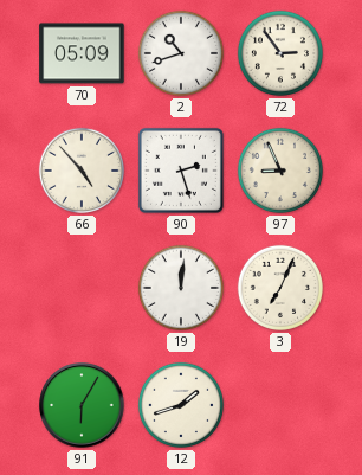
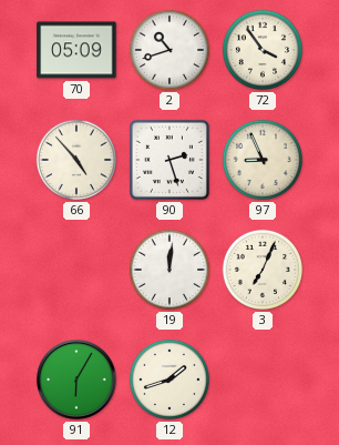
72: 2:54 -> 3:54 (263, 50)
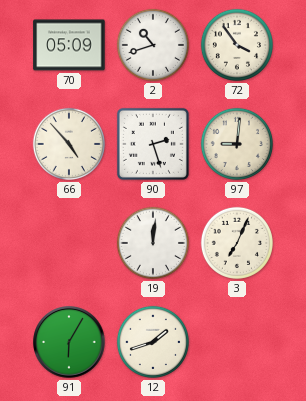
97: 8:56 -> 9:01 (237, 144)
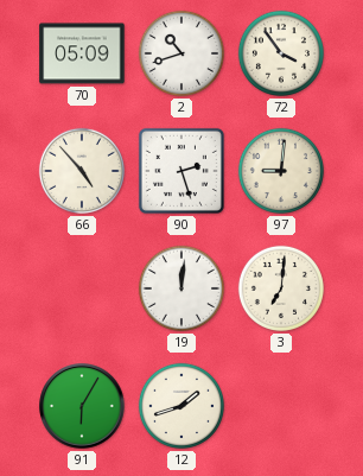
3: 7:04 -> 7:01 (281, 288)
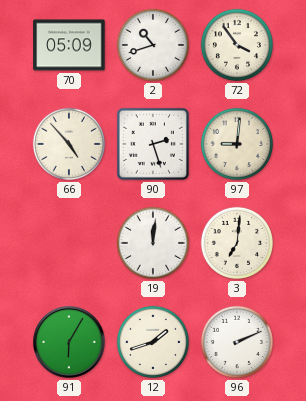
96: none -> 2:11 (237, 342)
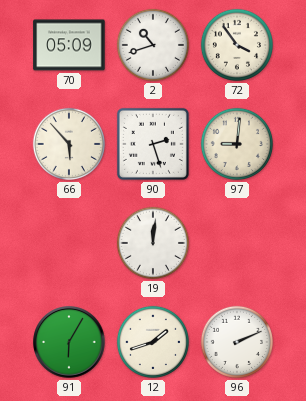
66: 4:53 -> 5:53 (69, 144)
3: 7:01 -> none (237, 243)
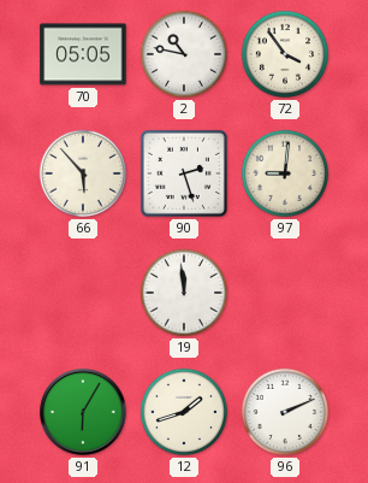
70: 05:09 -> 05:05 (83, 54)
2: 10:42 -> 10:47 (184, 54)
19: 12:01 -> 11:59 (184, 293)
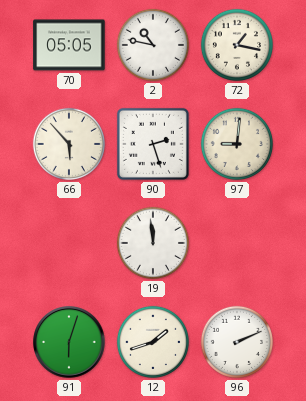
72: 3:54 -> 1:17 (237, 45)
91: 6:05 -> 6:03 (69, 342)
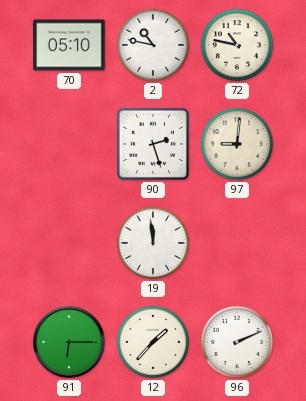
70: 05:05 -> 05:10 (69, 45)
72: 1:17 -> 10:47 (237, 45)
66: 5:53 -> none (69, 144)
91: 6:03 -> 6:15 (69, 342)
12: 1:42 -> 1:37 (153, 342)
